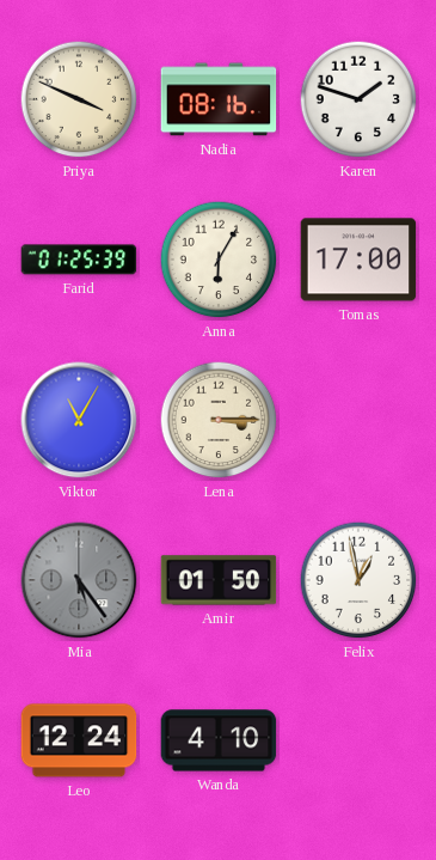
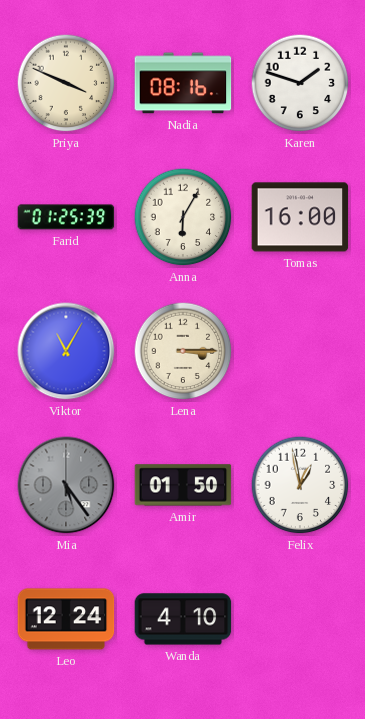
Tomas: 17:00 -> 16:00 (300, 217)
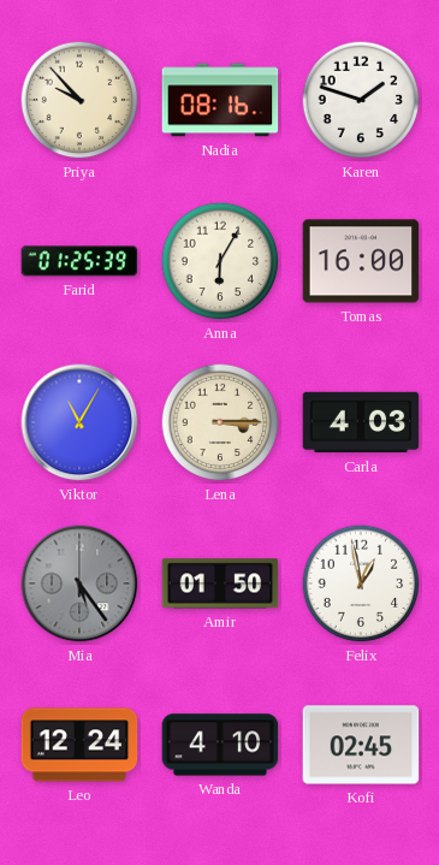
Priya: 3:49 -> 9:53 (79, 100)
Carla: none -> 4:03 (361, 422)
Kofi: none -> 02:45 (361, 745)
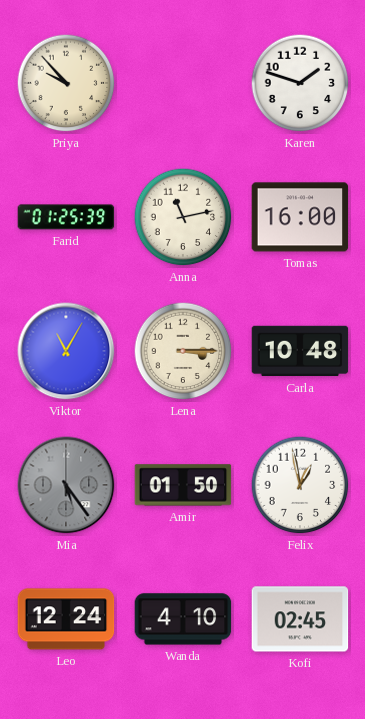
Nadia: 08:16 -> none (220, 100)
Anna: 6:05 -> 11:13 (183, 217)
Carla: 4:03 -> 10:48 (300, 351)
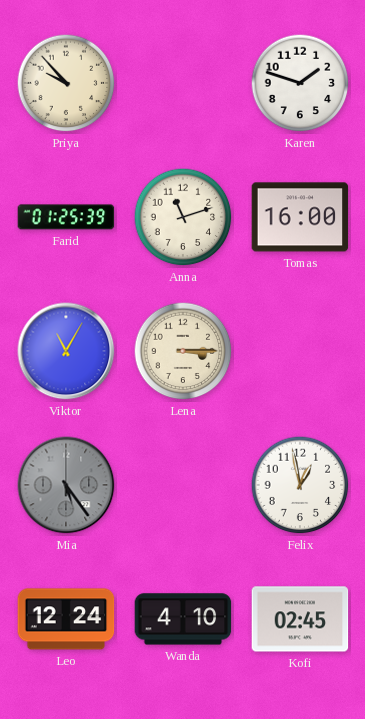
Anna: 11:13 -> 11:12 (183, 217)
Carla: 10:48 -> none (300, 351)
Amir: 01:50 -> none (183, 485)
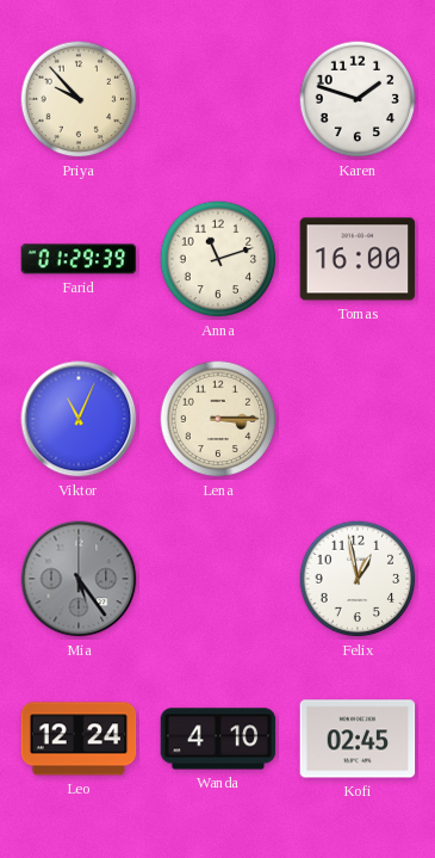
Farid: 01:25 -> 01:29 (79, 259)
Viktor: 11:05 -> 11:04 (79, 419)
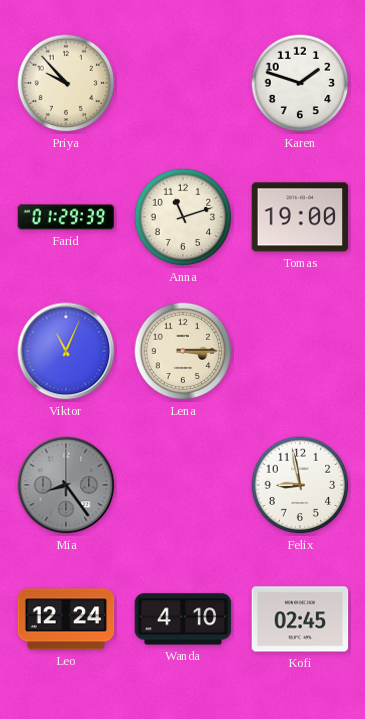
Tomas: 16:00 -> 19:00 (300, 217)
Mia: 5:24 -> 8:24 (66, 485)
Felix: 12:58 -> 8:58 (300, 485)
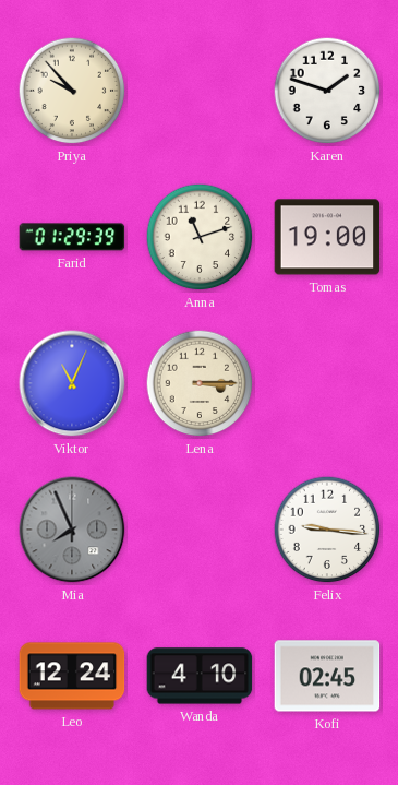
Mia: 8:24 -> 7:56 (72, 530)
Felix: 8:58 -> 9:16 (327, 530)
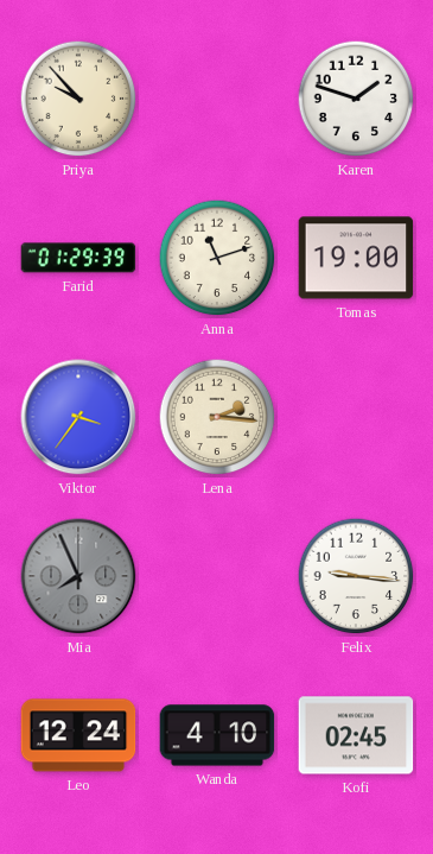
Viktor: 11:04 -> 3:36 (78, 417)
Lena: 3:15 -> 2:16 (217, 417)
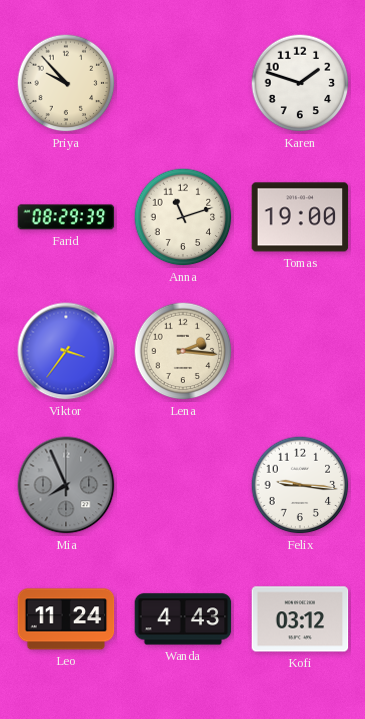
Farid: 01:29 -> 08:29 (66, 217)
Leo: 12:24 -> 11:24 (66, 619)
Wanda: 4:10 -> 4:43 (183, 619)
Kofi: 02:45 -> 03:12 (300, 619)
